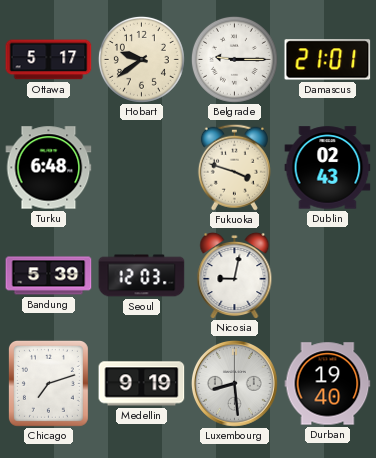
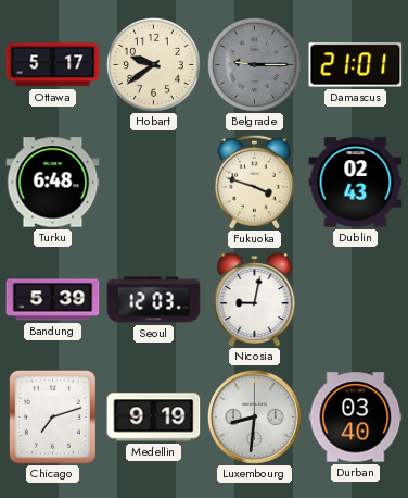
Belgrade dial: white -> grey (254, 64)
Luxembourg: 8:29 -> 8:31 (254, 416)
Durban: 19:40 -> 03:40 (356, 418)
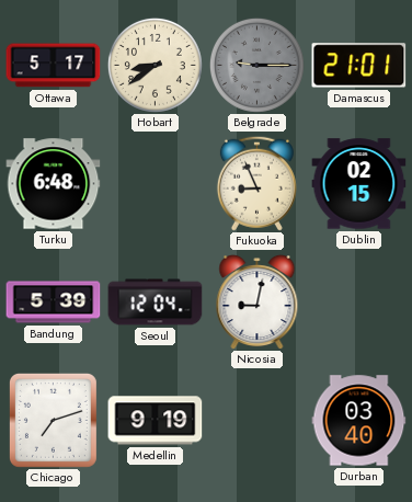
Hobart: 9:39 -> 8:39 (154, 65)
Fukuoka: 3:48 -> 8:56 (256, 183)
Dublin: 02:43 -> 02:15 (359, 184)
Seoul: 12:03 -> 12:04 (156, 303)
Luxembourg: 8:31 -> none (254, 416)
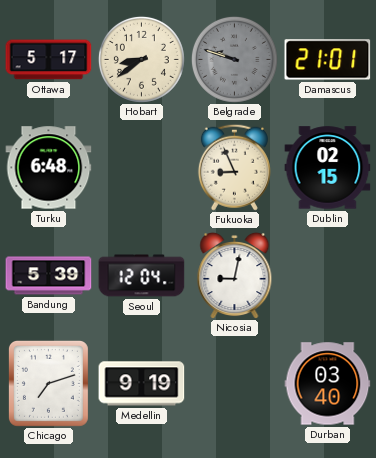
Belgrade: 9:15 -> 9:48 (234, 59)
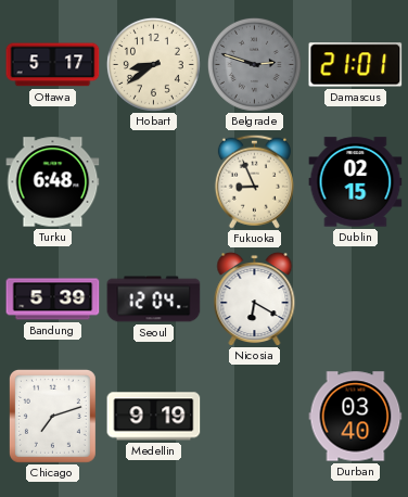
Belgrade: 9:48 -> 2:48 (254, 64)
Nicosia: 9:02 -> 6:20 (255, 298)
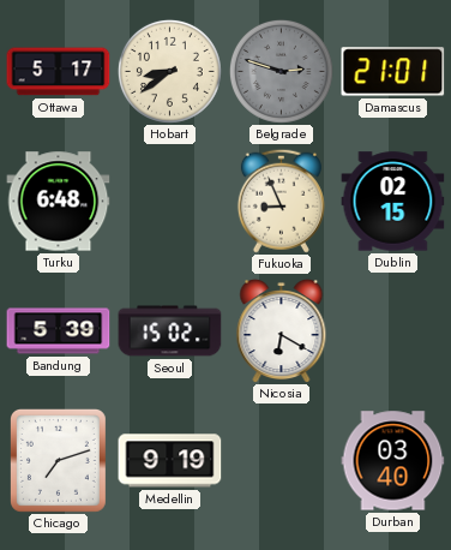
Seoul: 12:04 -> 15:02 (170, 331)
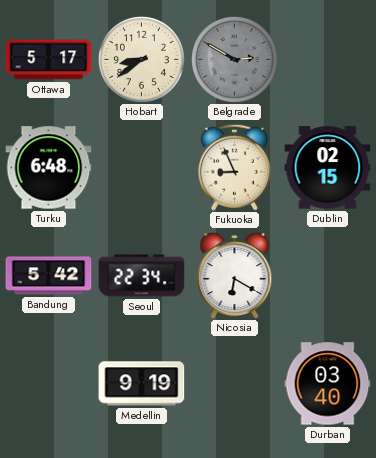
Belgrade: 2:48 -> 2:50 (234, 59)
Damascus: 21:01 -> none (393, 72)
Bandung: 5:39 -> 5:42 (49, 276)
Seoul: 15:02 -> 22:34 (142, 276)
Chicago: 7:12 -> none (58, 460)
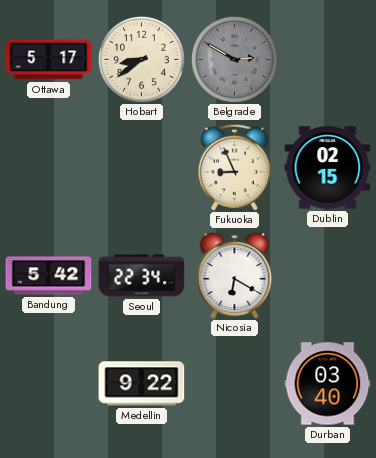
Turku: 6:48 -> none (49, 168)
Medellin: 9:19 -> 9:22 (142, 384)
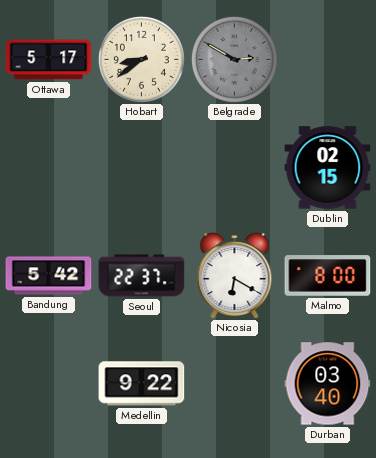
Fukuoka: 8:56 -> none (234, 167)
Seoul: 22:34 -> 22:37 (142, 276)
Malmo: none -> 8:00 (328, 276)
